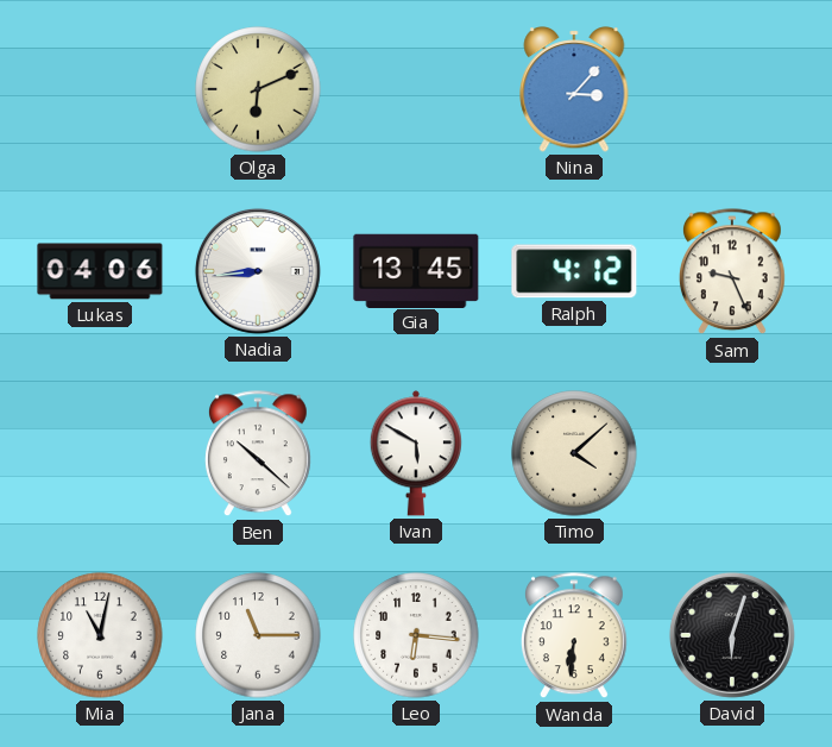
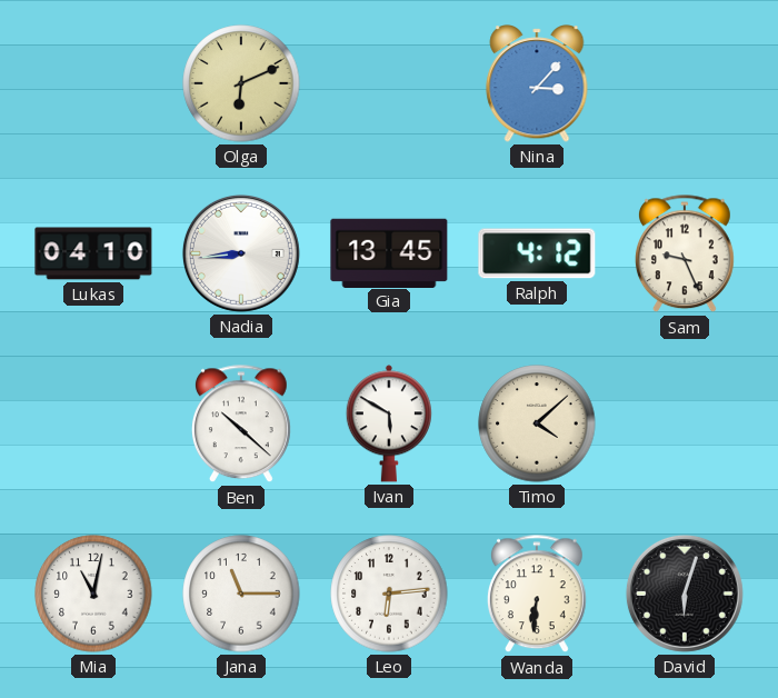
Lukas: 04:06 -> 04:10 (93, 253)
Leo: 6:16 -> 6:14 (389, 594)
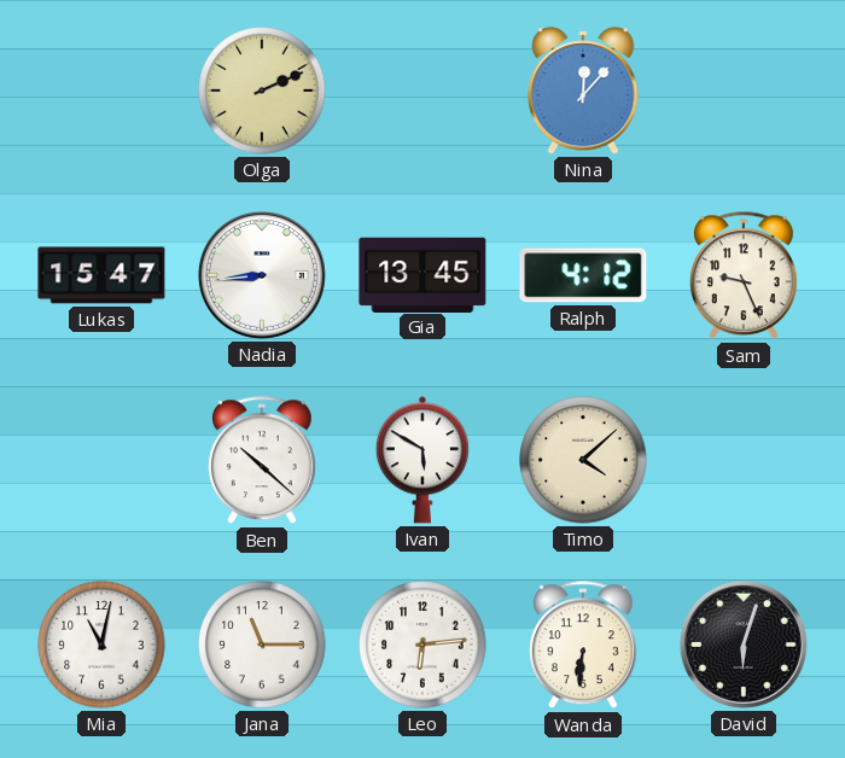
Olga: 6:11 -> 2:11 (262, 91)
Nina: 3:07 -> 12:07 (583, 91)
Lukas: 04:10 -> 15:47 (101, 275)
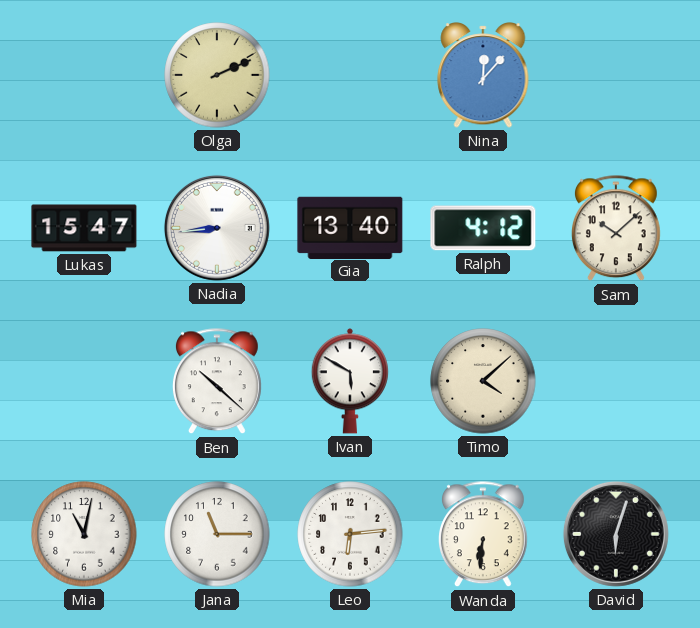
Gia: 13:45 -> 13:40 (350, 227)
Sam: 9:26 -> 10:08 (616, 229)
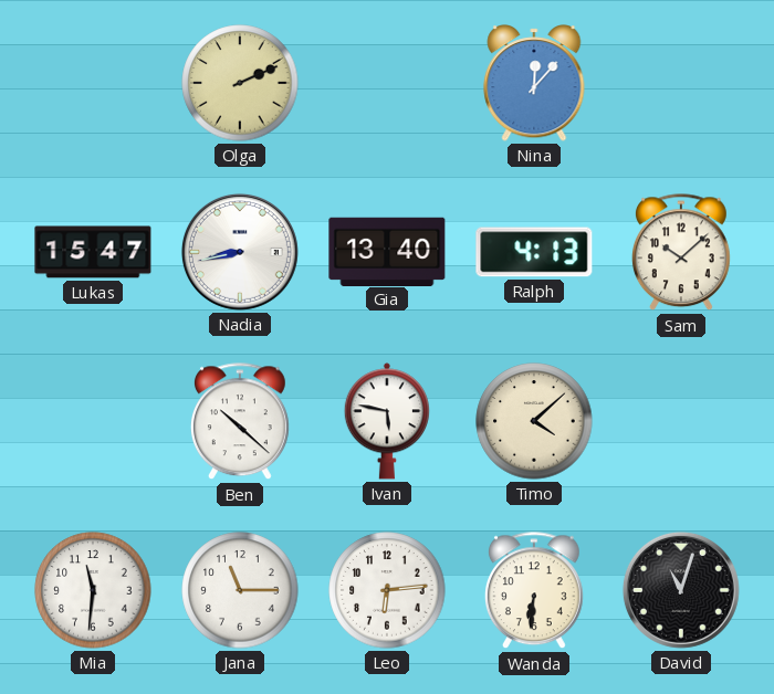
Nadia: 8:44 -> 8:43 (240, 252)
Ralph: 4:12 -> 4:13 (534, 252)
Ivan: 5:50 -> 5:47 (387, 421)
Mia: 11:02 -> 11:31 (93, 590)
David: 6:03 -> 11:03 (681, 590)
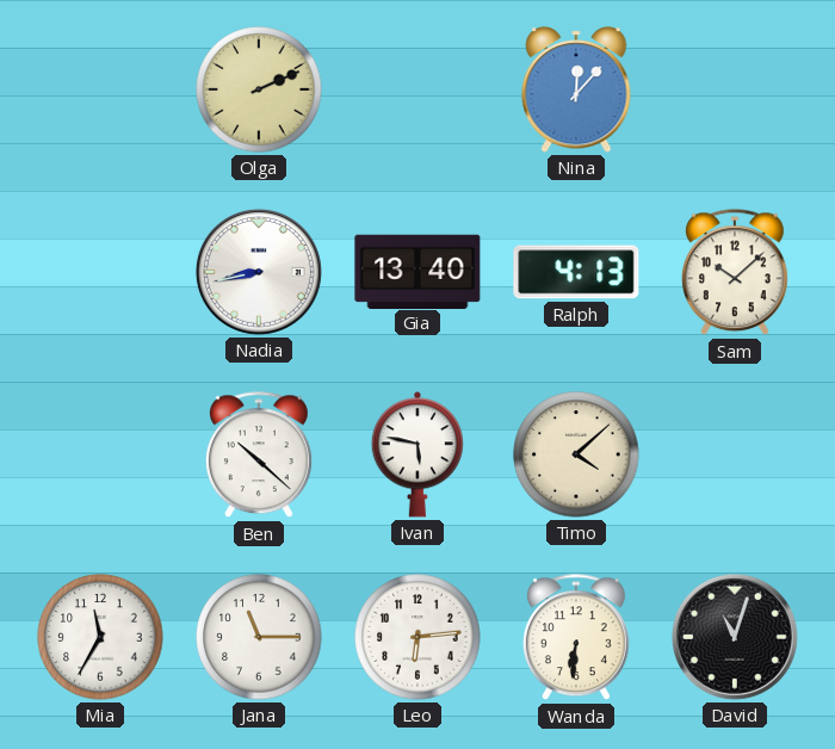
Lukas: 15:47 -> none (93, 252)
Mia: 11:31 -> 11:35 (100, 637)
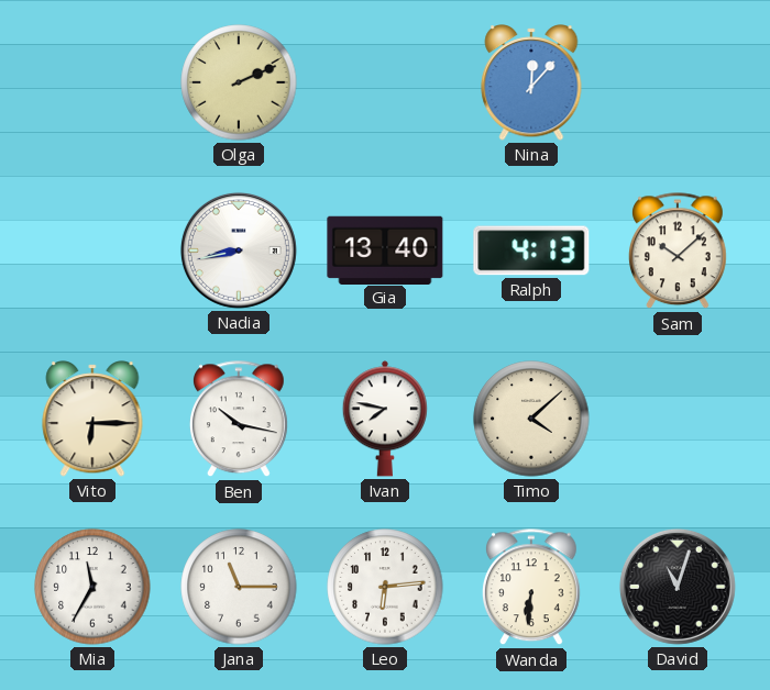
Vito: none -> 6:15 (92, 419)
Ben: 10:22 -> 10:17 (239, 420)
Ivan: 5:47 -> 7:47 (385, 419)
